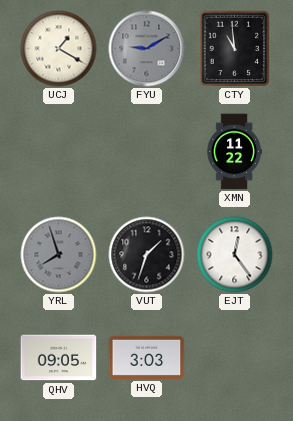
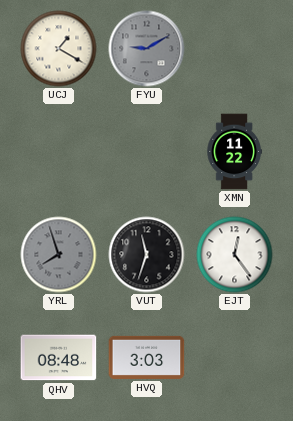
CTY: 10:59 -> none (235, 48)
VUT: 1:33 -> 11:33 (147, 255)
QHV: 09:05 -> 08:48 (59, 358)
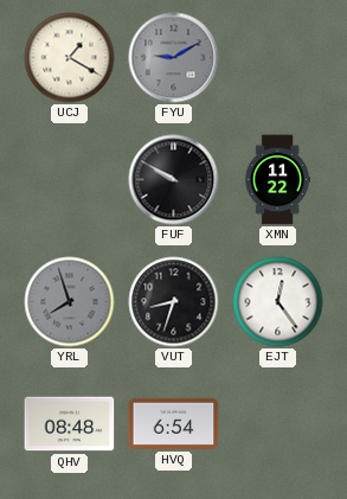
FUF: none -> 9:50 (174, 180)
VUT: 11:33 -> 8:33 (174, 302)
HVQ: 3:03 -> 6:54 (174, 423)
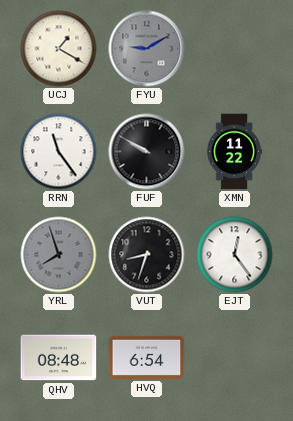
RRN: none -> 11:24 (59, 152)
